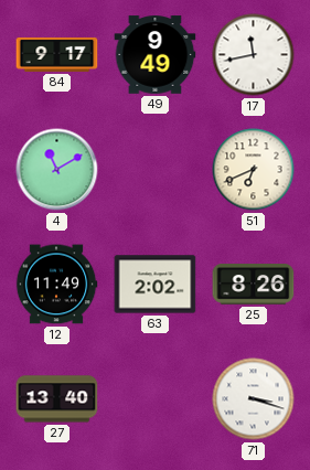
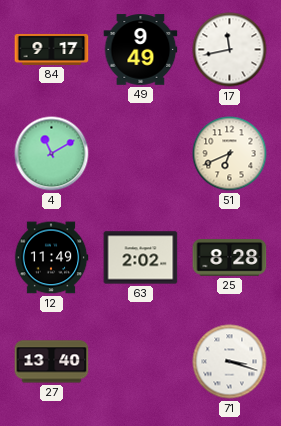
25: 8:26 -> 8:28 (230, 258)
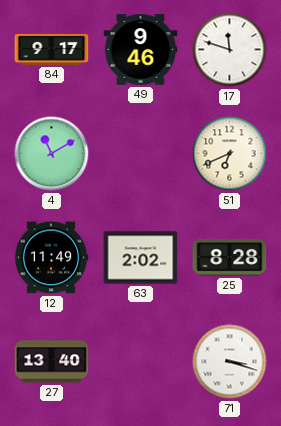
49: 9:49 -> 9:46 (141, 50)
17: 11:43 -> 11:48 (230, 50)
